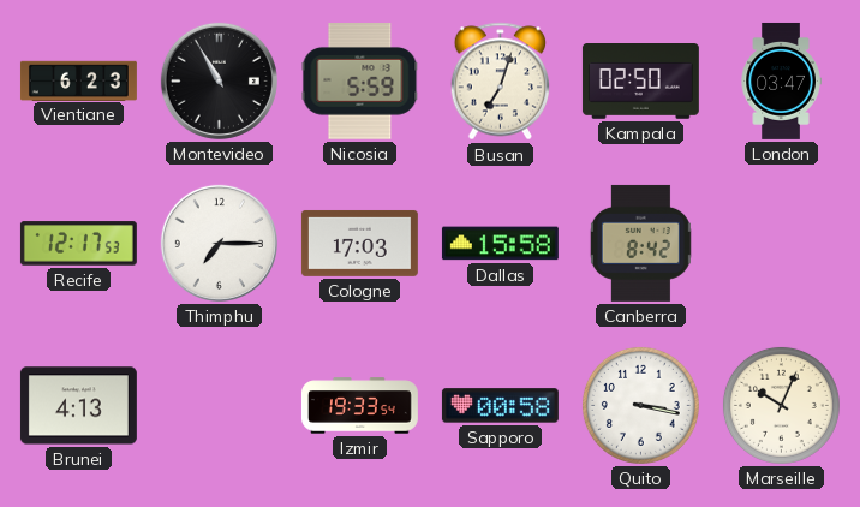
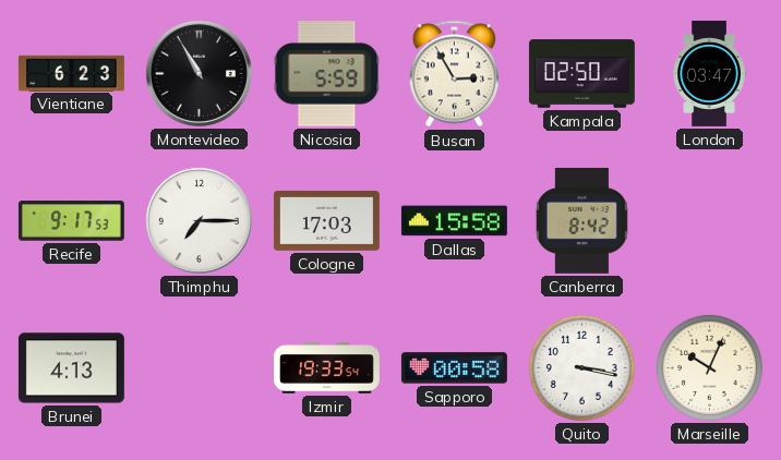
Busan: 7:03 -> 2:55 (455, 74)
Recife: 12:17 -> 9:17 (71, 221)
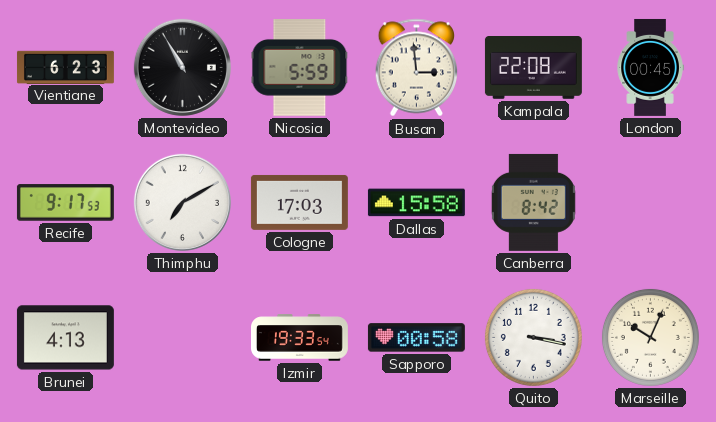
Busan: 2:55 -> 2:59 (417, 68)
Kampala: 02:50 -> 22:08 (533, 68)
London: 03:47 -> 00:45 (650, 67)
Thimphu: 7:15 -> 7:10 (182, 202)
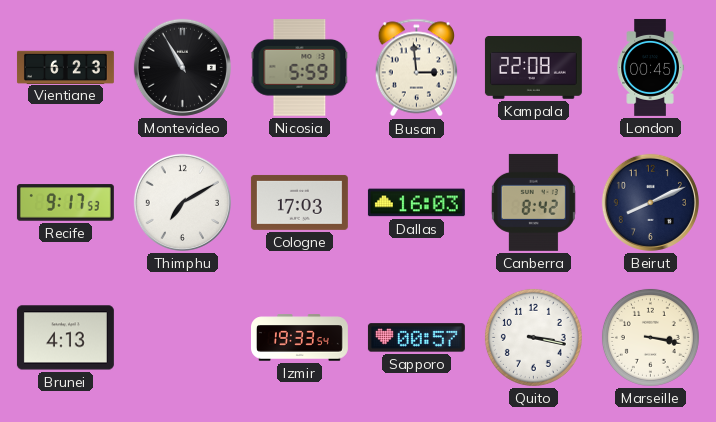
Dallas: 15:58 -> 16:03 (416, 203)
Beirut: none -> 8:11 (650, 202)
Sapporo: 00:58 -> 00:57 (416, 338)
Marseille: 10:04 -> 3:17 (650, 337)
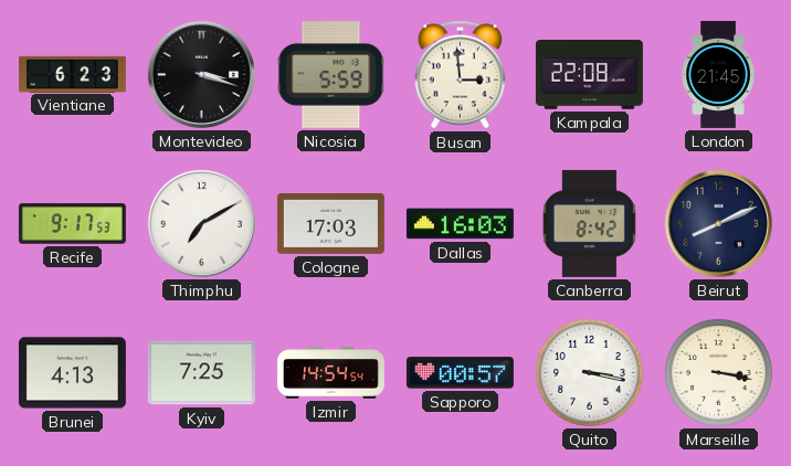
Montevideo: 10:55 -> 3:18 (201, 74)
London: 00:45 -> 21:45 (718, 74)
Kyiv: none -> 7:25 (201, 373)
Izmir: 19:33 -> 14:54 (330, 373)
